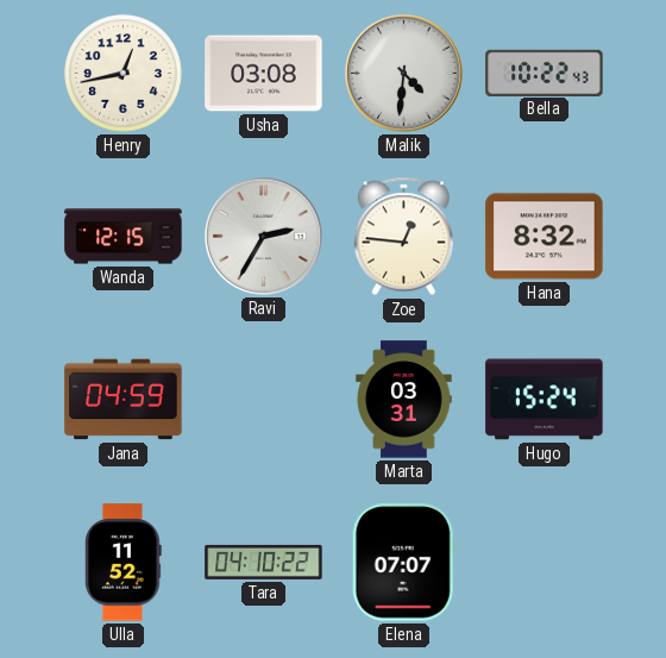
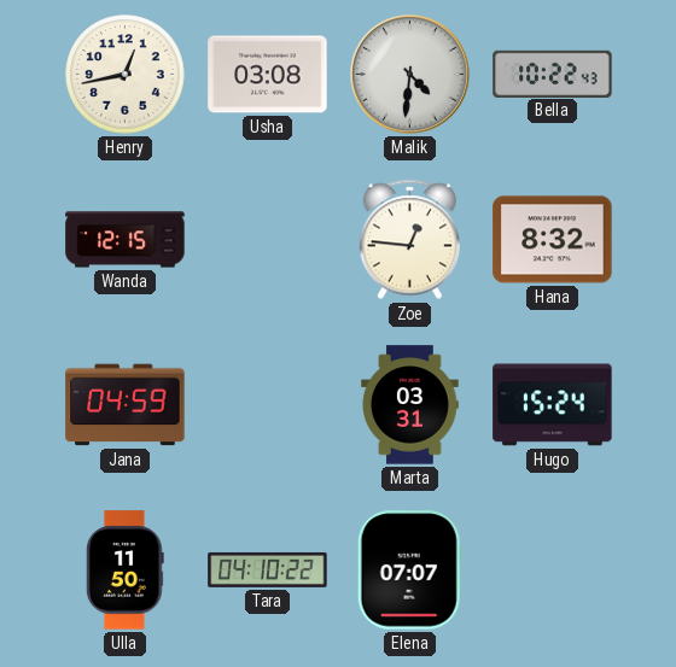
Ravi: 2:35 -> none (263, 236)
Ulla: 11:52 -> 11:50 (124, 571)
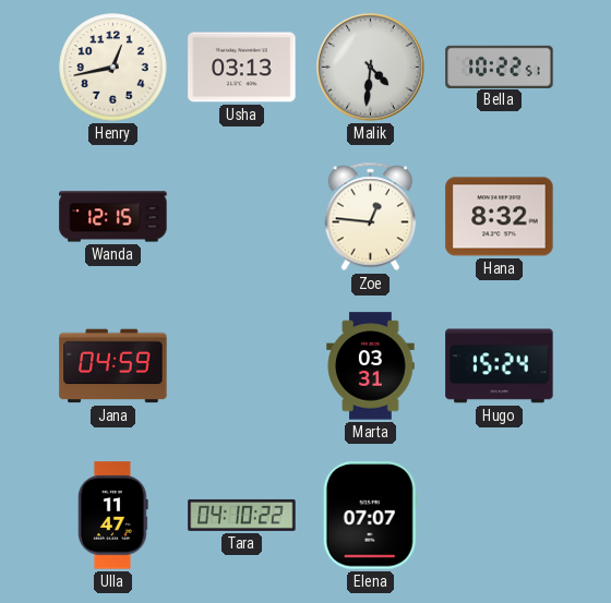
Usha: 03:08 -> 03:13 (242, 68)
Bella: 10:22:43 -> 10:22:51 (500, 67)
Ulla: 11:50 -> 11:47 (112, 516)
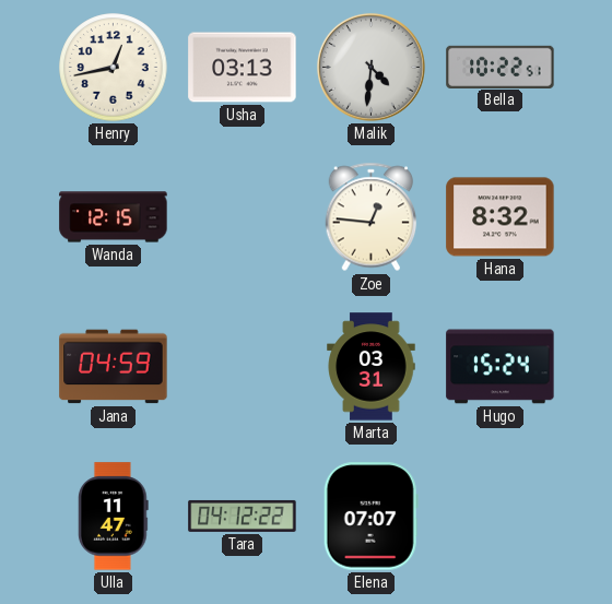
Tara: 04:10 -> 04:12 (243, 516)
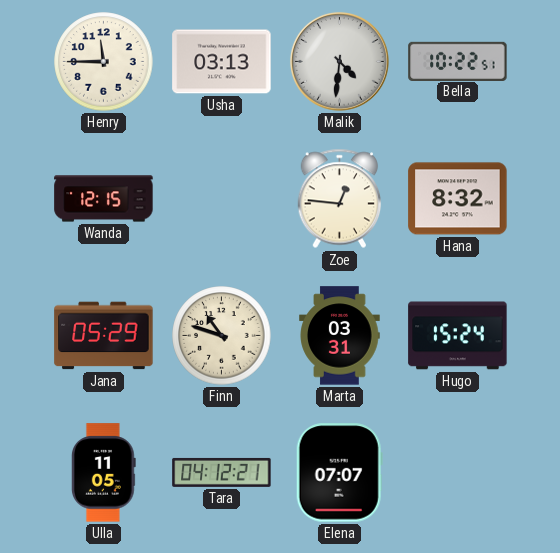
Henry: 12:43 -> 11:45 (104, 62)
Jana: 04:59 -> 05:29 (104, 336)
Finn: none -> 10:48 (222, 336)
Ulla: 11:47 -> 11:05 (103, 473)
Tara: 04:12:22 -> 04:12:21 (222, 472)
